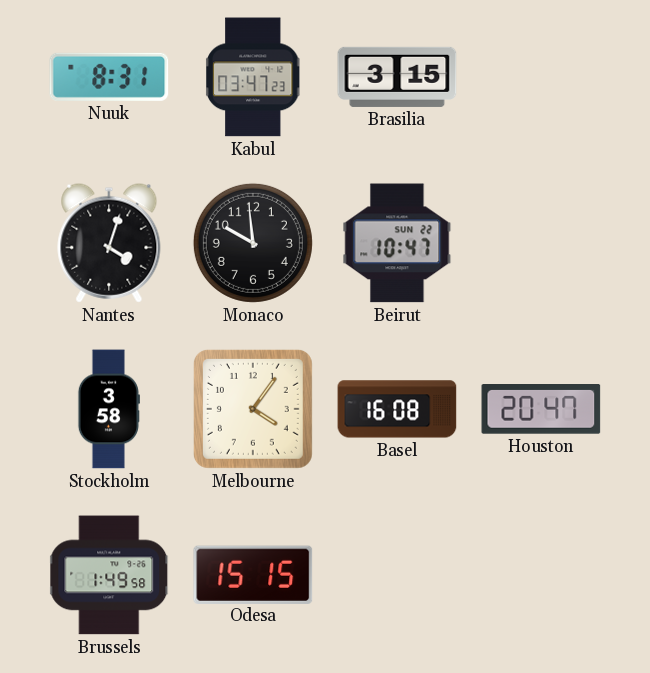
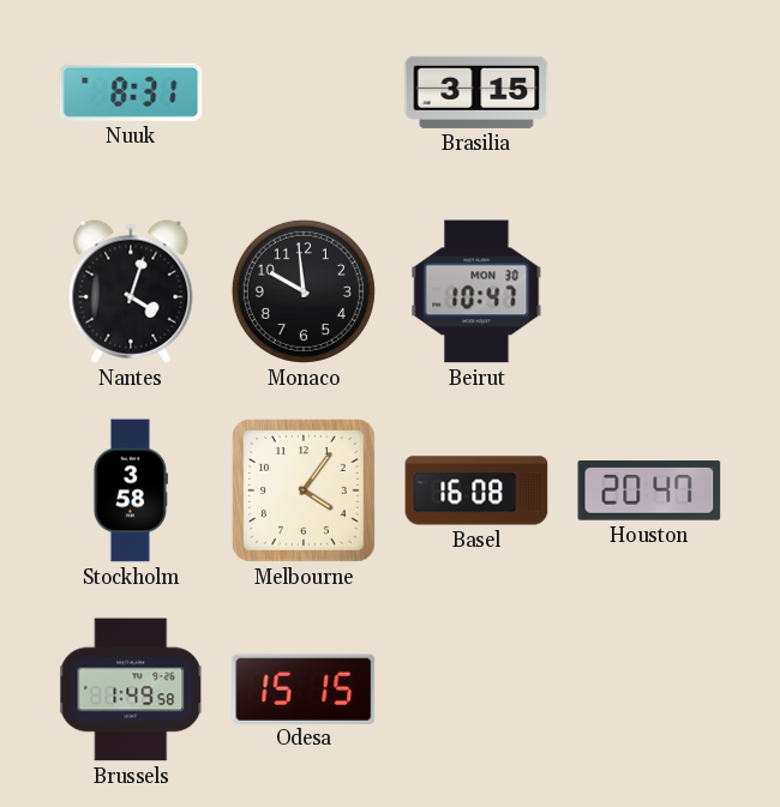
Kabul: 03:47 -> none (254, 77)
Beirut date: SUN 22 -> MON 30 (476, 291)
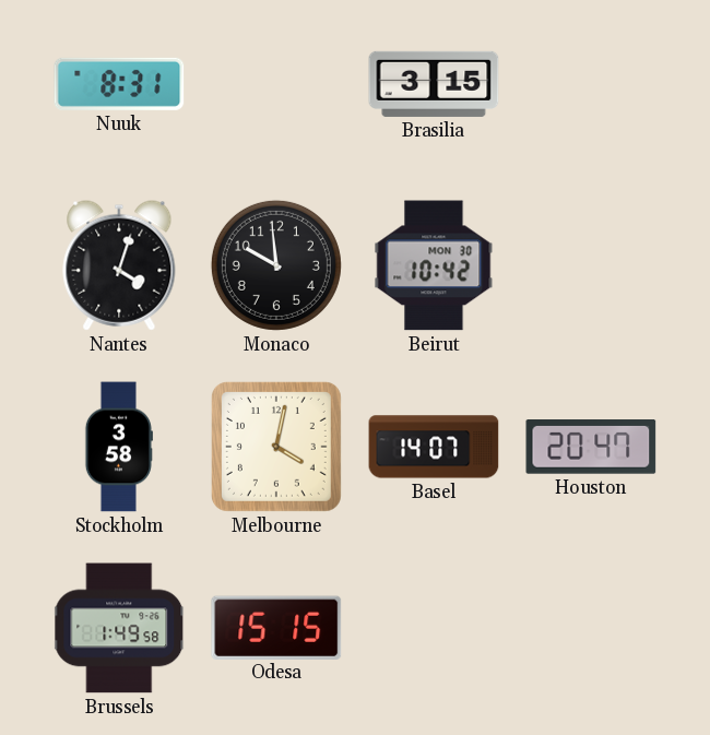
Beirut: 10:47 -> 10:42 (434, 265)
Melbourne: 4:06 -> 4:02 (276, 447)
Basel: 16:08 -> 14:07 (434, 447)
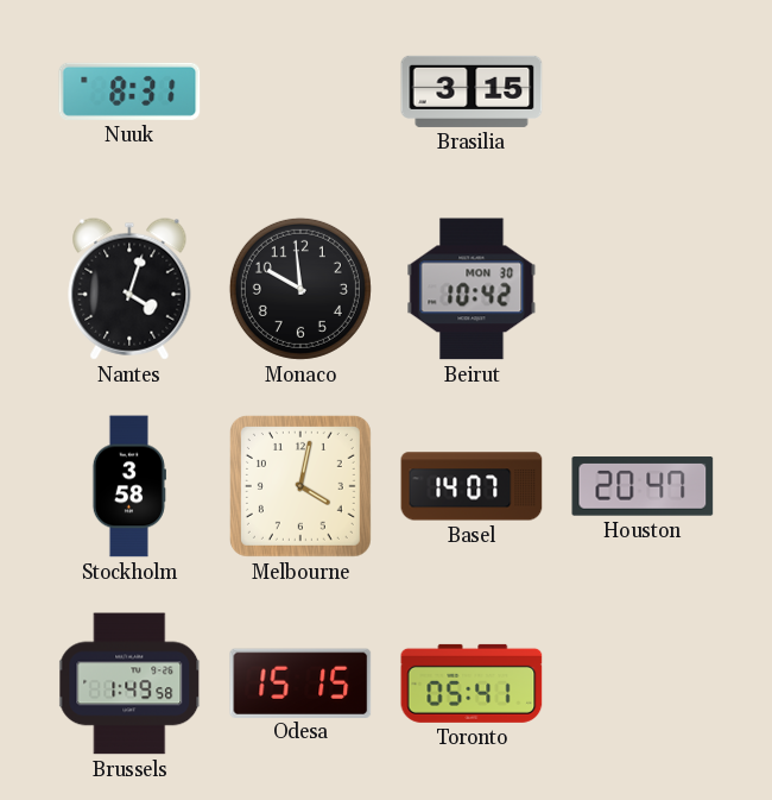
Toronto: none -> 05:41 (472, 684)
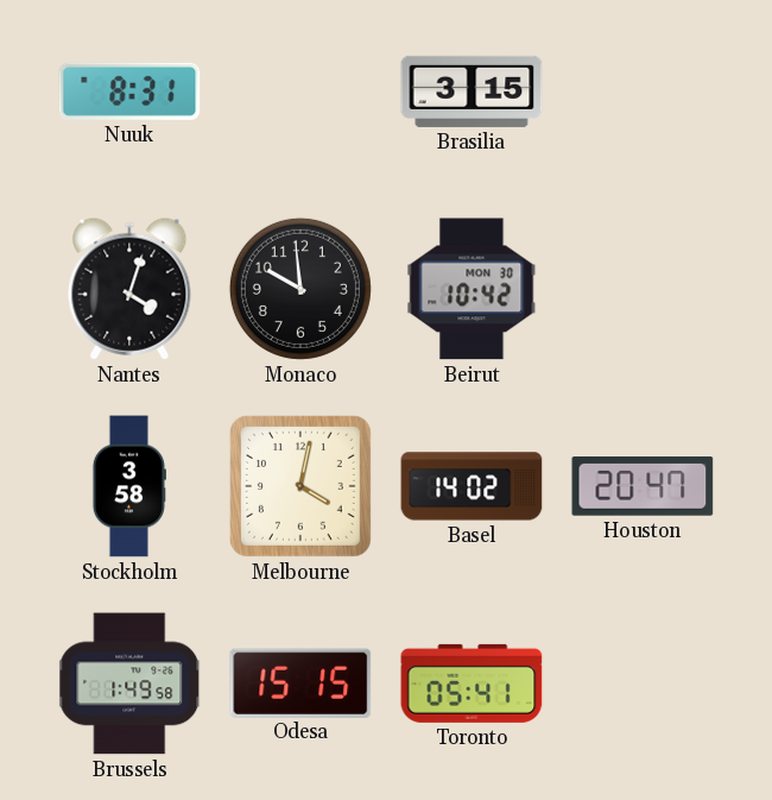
Basel: 14:07 -> 14:02 (472, 486)
